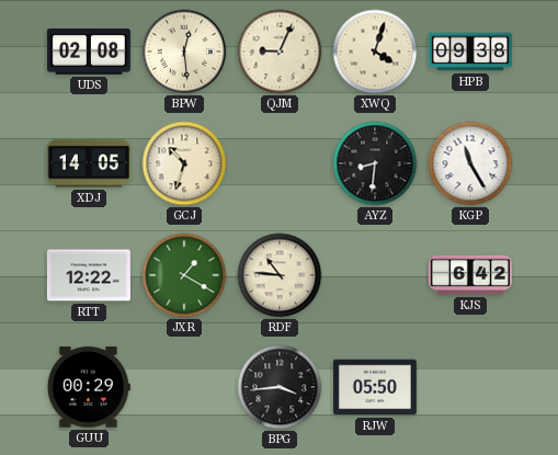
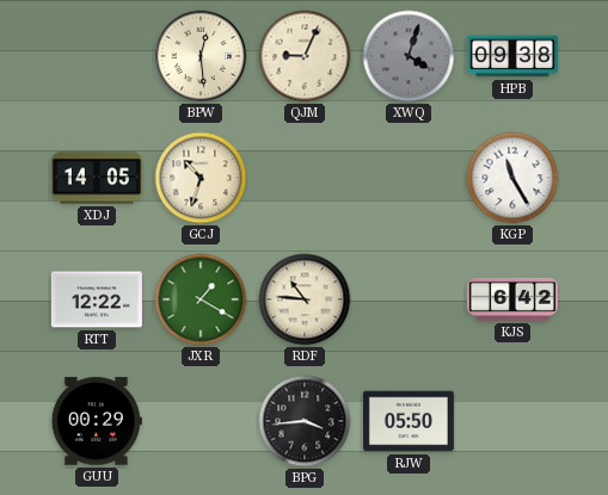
UDS: 02:08 -> none (89, 53)
XWQ dial: cream -> grey (409, 56)
AYZ: 8:31 -> none (375, 163)
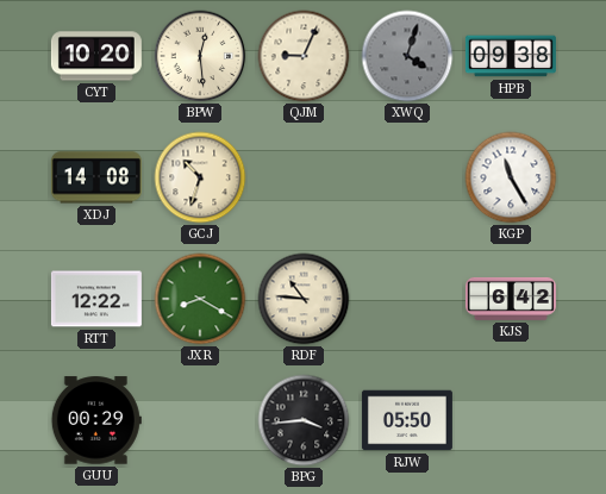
CYT: none -> 10:20 (96, 56)
XDJ: 14:05 -> 14:08 (96, 177)
JXR: 1:20 -> 8:20 (200, 299)
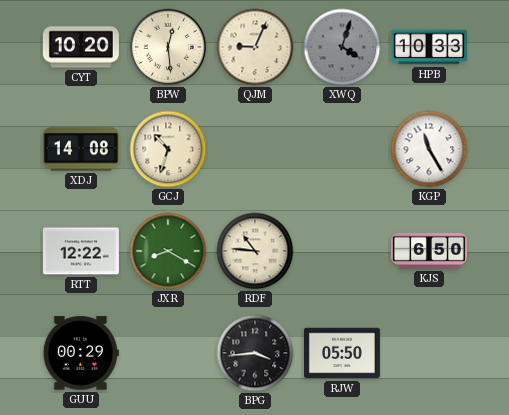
HPB: 09:38 -> 10:33 (429, 47)
KJS: 6:42 -> 6:50 (429, 251)
